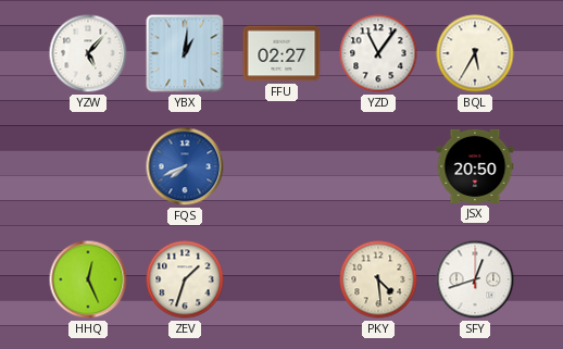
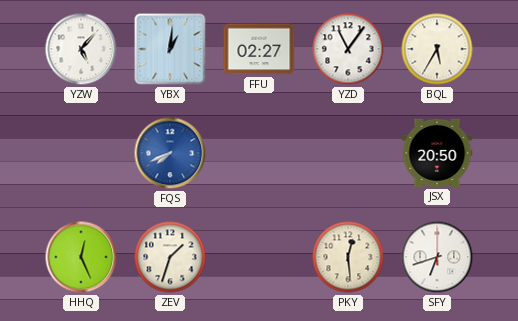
PKY: 4:29 -> 12:29 (348, 257)
SFY: 12:42 -> 6:42 (437, 257)
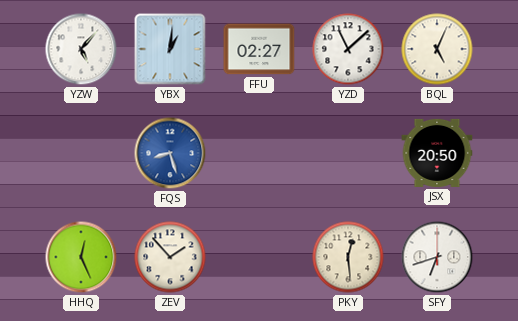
YZD: 11:06 -> 11:08 (348, 49)
BQL: 5:35 -> 5:04 (437, 49)
FQS: 7:41 -> 8:27 (170, 153)
ZEV: 1:33 -> 1:53 (170, 257)
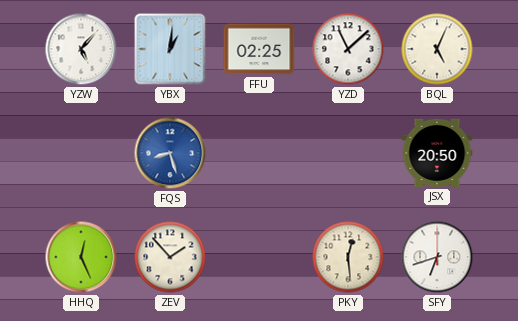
FFU: 02:27 -> 02:25 (259, 49)
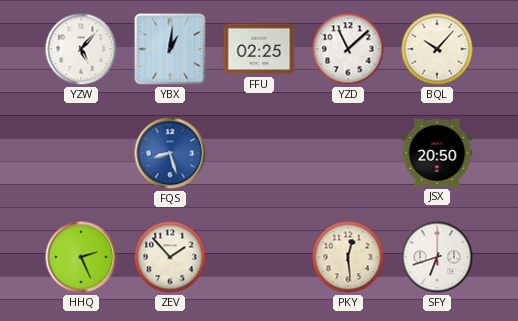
BQL: 5:04 -> 10:07 (437, 49)
HHQ: 12:26 -> 2:26 (81, 257)
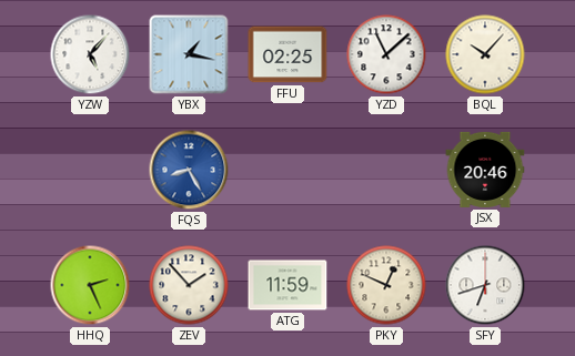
YBX: 1:01 -> 1:17 (189, 54)
FQS: 8:27 -> 8:25 (189, 170)
JSX: 20:50 -> 20:46 (485, 170)
ATG: none -> 11:59 (287, 285)
PKY: 12:29 -> 12:49 (386, 285)
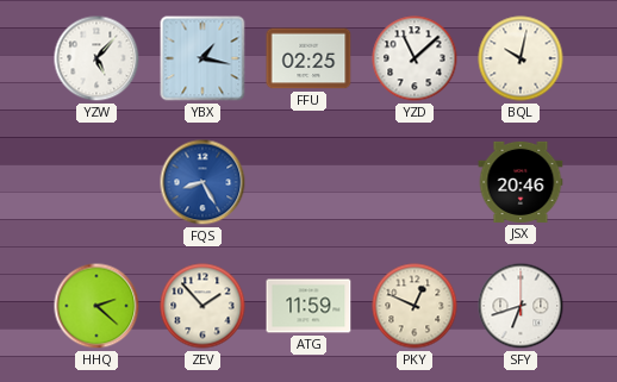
BQL: 10:07 -> 10:02 (521, 58)
HHQ: 2:26 -> 2:22 (96, 306)
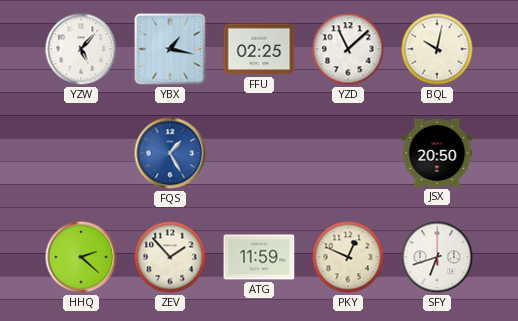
FQS: 8:25 -> 1:25 (170, 153)
JSX: 20:46 -> 20:50 (437, 153)
